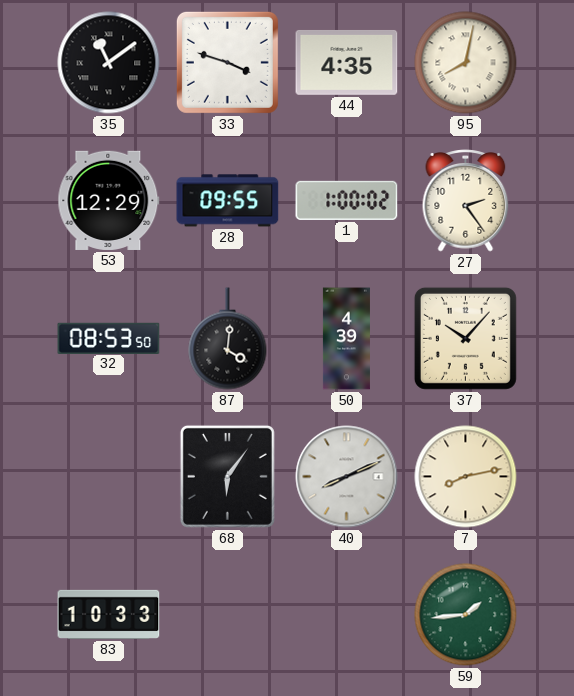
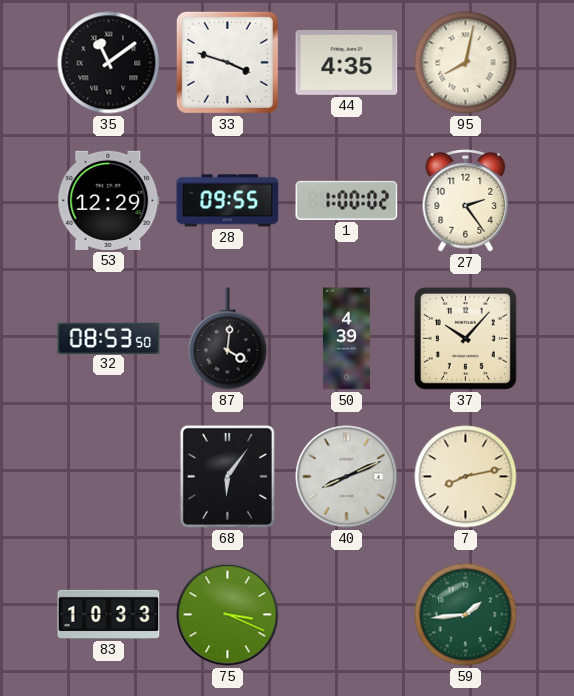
75: none -> 3:19 (228, 615)
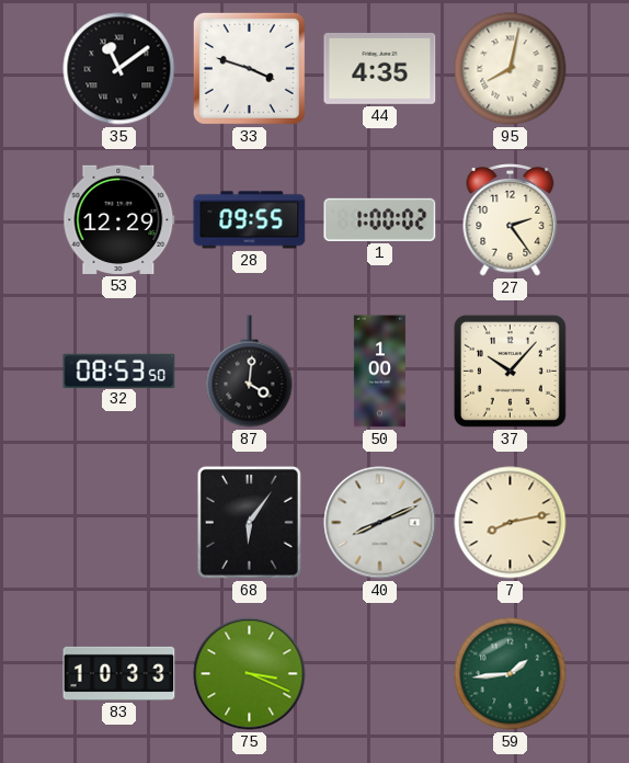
50: 4:39 -> 1:00 (379, 372)
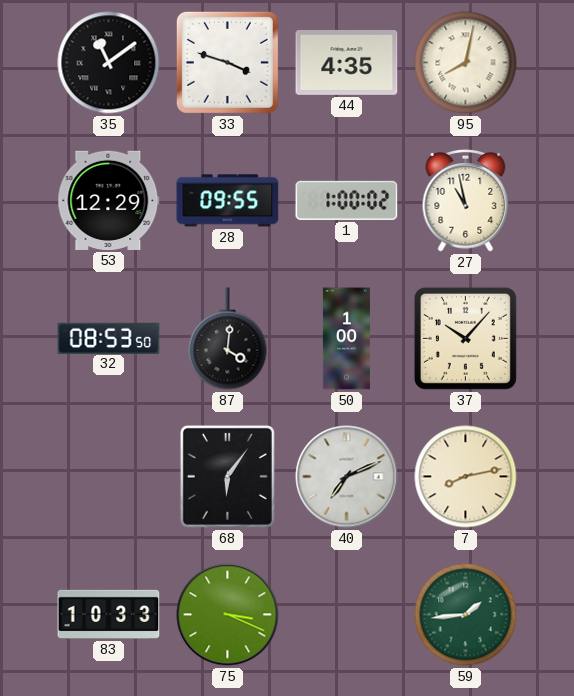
27: 2:24 -> 10:58 (466, 201)
40: 8:11 -> 7:11 (347, 477)
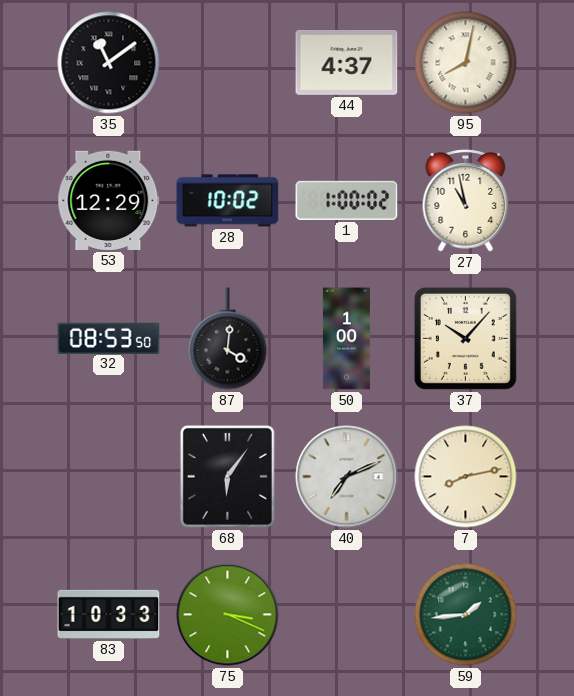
33: 3:48 -> none (227, 62)
44: 4:35 -> 4:37 (347, 62)
28: 09:55 -> 10:02 (228, 201)
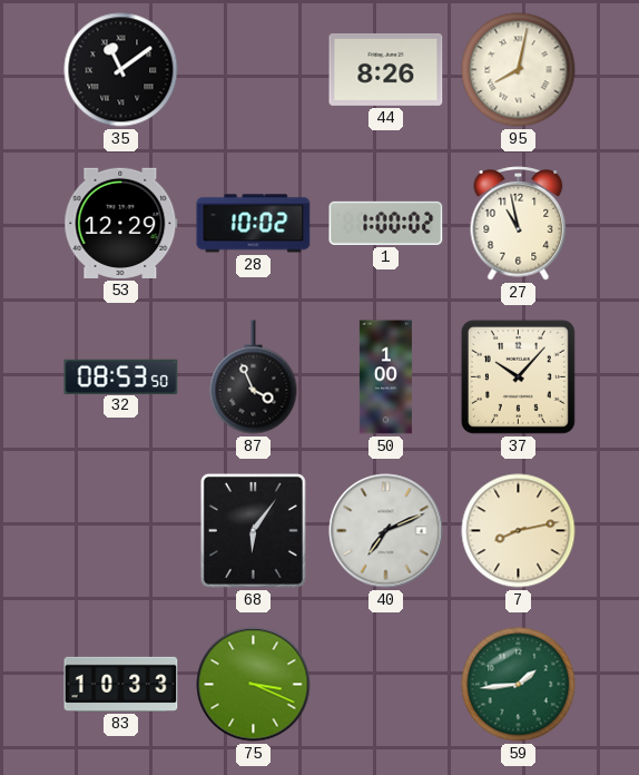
44: 4:37 -> 8:26 (386, 69)
87: 4:01 -> 3:56 (254, 377)
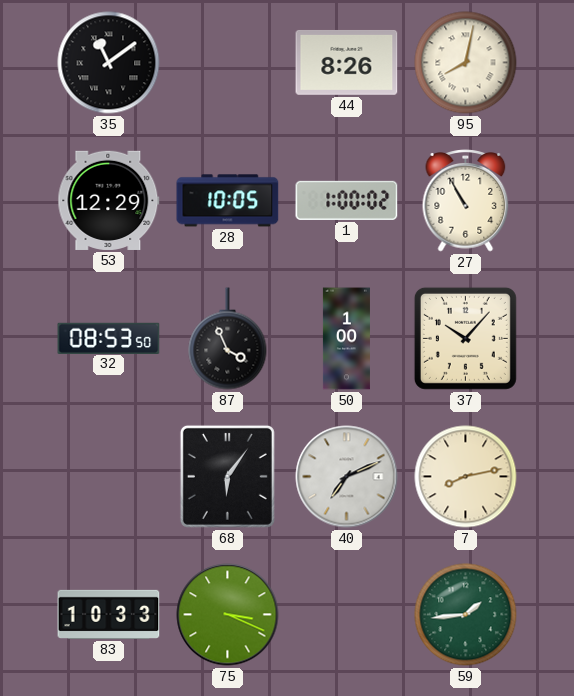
28: 10:02 -> 10:05 (228, 201)
27: 10:58 -> 10:55 (466, 201)
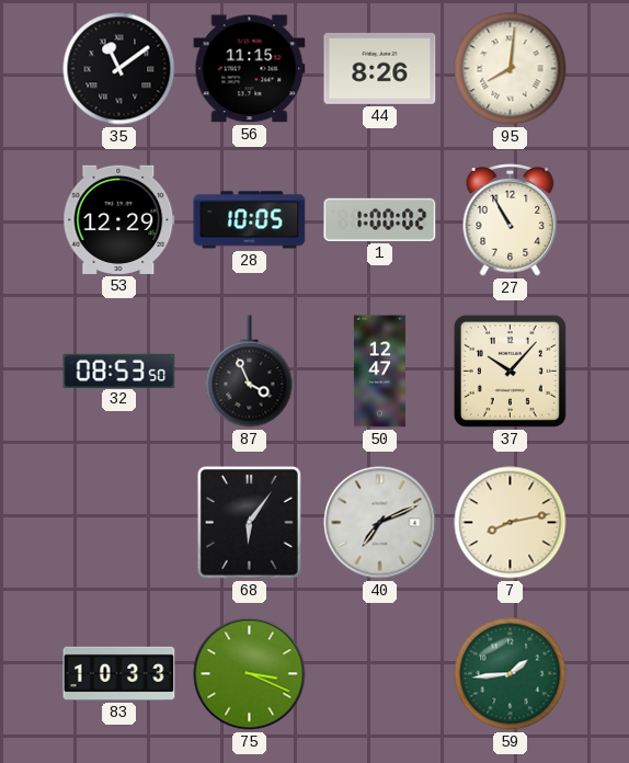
56: none -> 11:15 (250, 69)
95: 8:02 -> 8:01 (511, 69)
50: 1:00 -> 12:47 (379, 372)
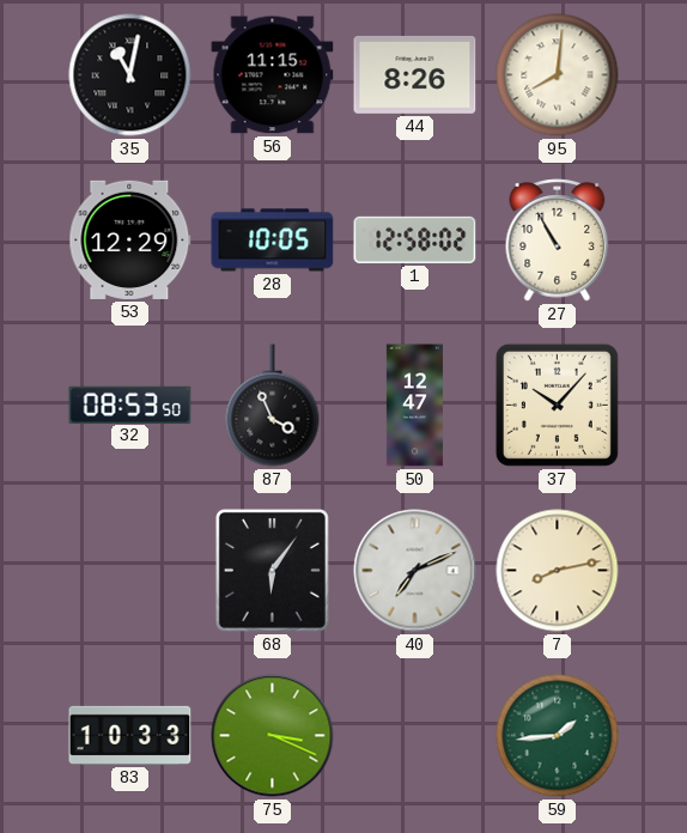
35: 11:09 -> 11:02 (130, 75)
1: 1:00 -> 12:58 (415, 239)
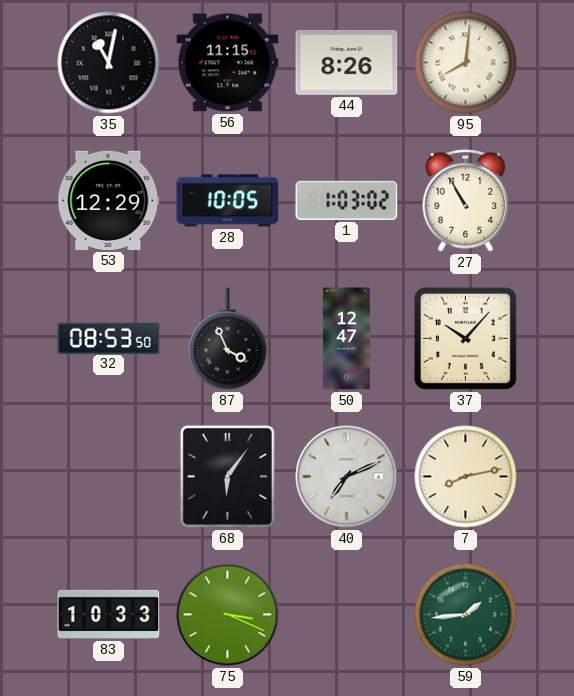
1: 12:58 -> 1:03 (347, 200)
